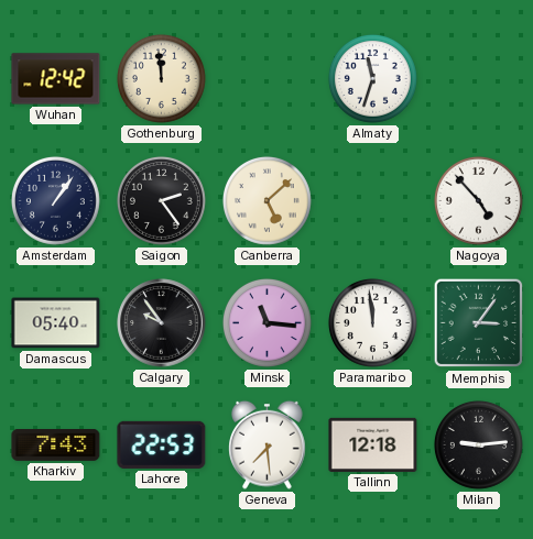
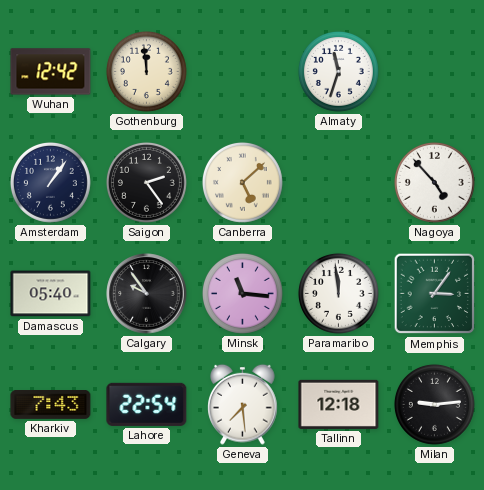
Lahore: 22:53 -> 22:54 (147, 404)
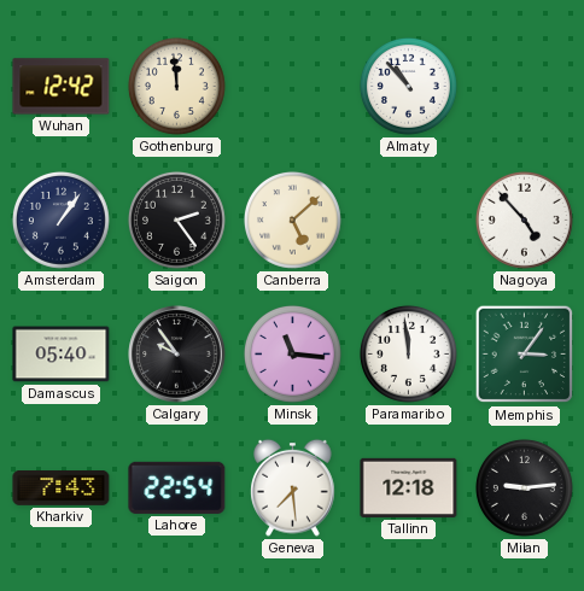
Almaty: 11:33 -> 10:53 (408, 86)
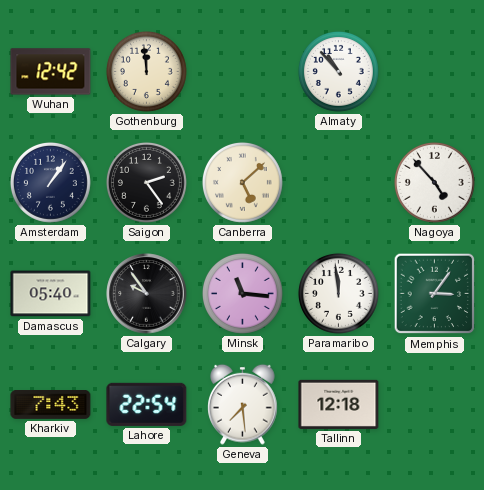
Milan: 9:14 -> none (524, 487)
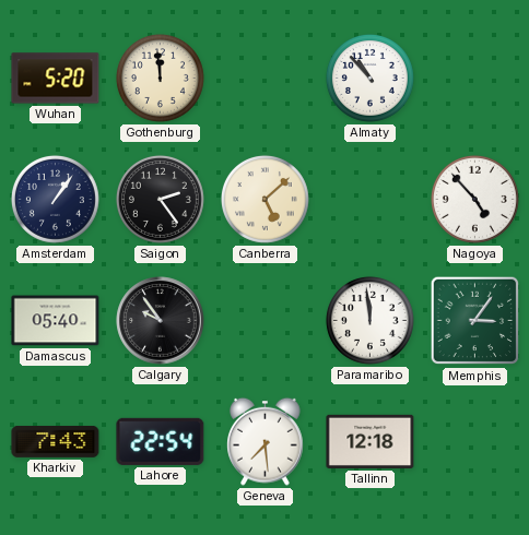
Wuhan: 12:42 -> 5:20 (56, 79)
Minsk: 11:16 -> none (242, 293)
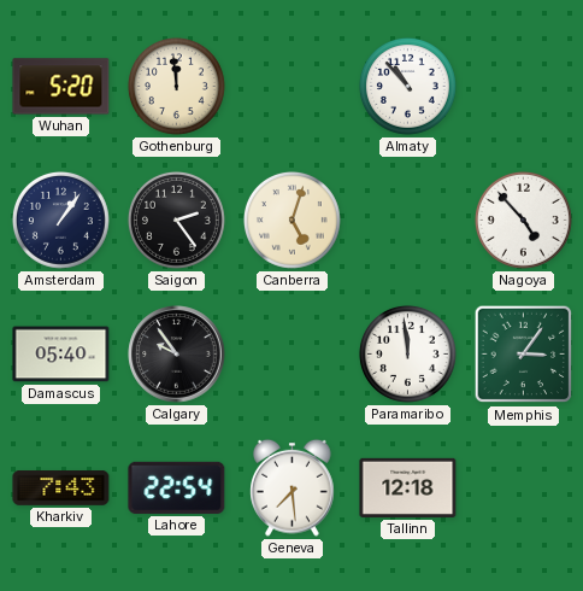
Canberra: 5:08 -> 5:03 (291, 220)
